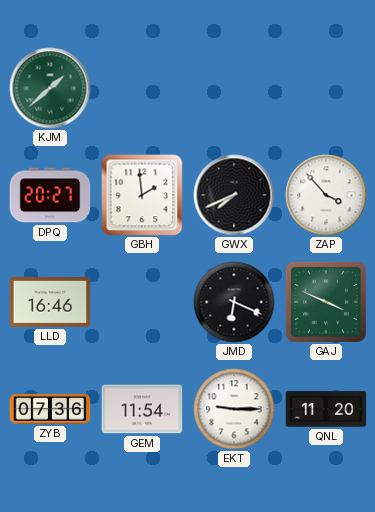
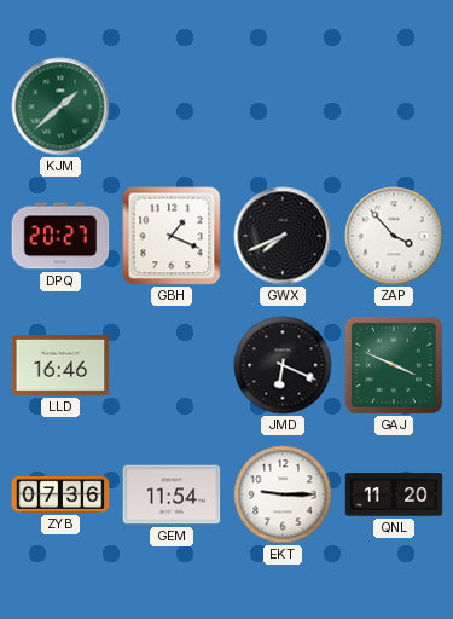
GBH: 1:59 -> 1:19 (172, 236)
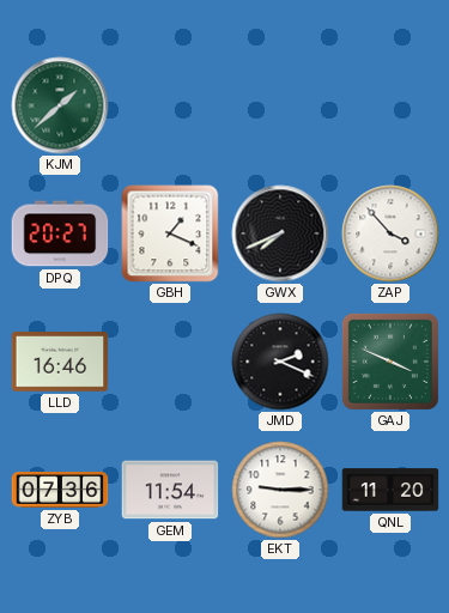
JMD: 6:19 -> 2:19 (280, 362)
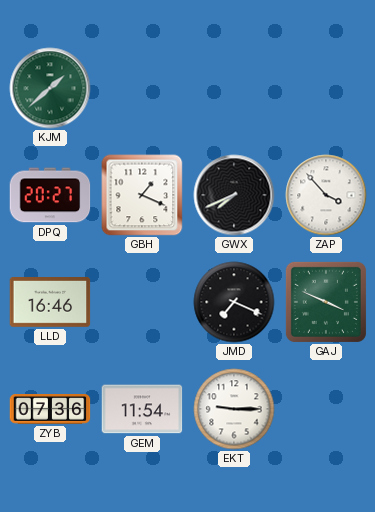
JMD: 2:19 -> 7:19 (234, 302)
QNL: 11:20 -> none (390, 490)
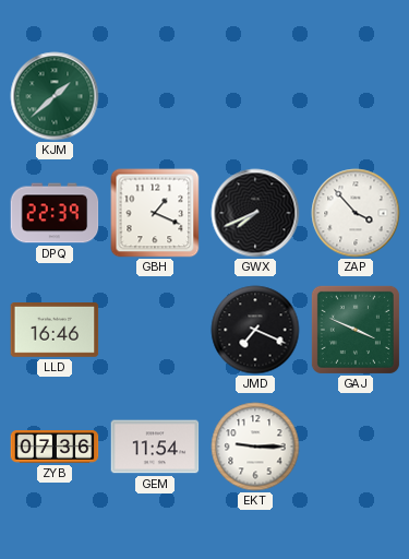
DPQ: 20:27 -> 22:39 (55, 213)
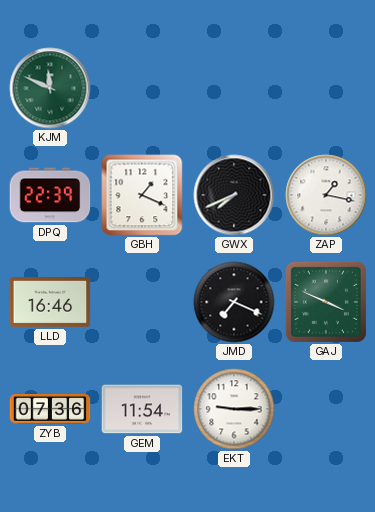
KJM: 1:38 -> 11:49 (50, 88)
ZAP: 3:53 -> 1:17 (326, 195)
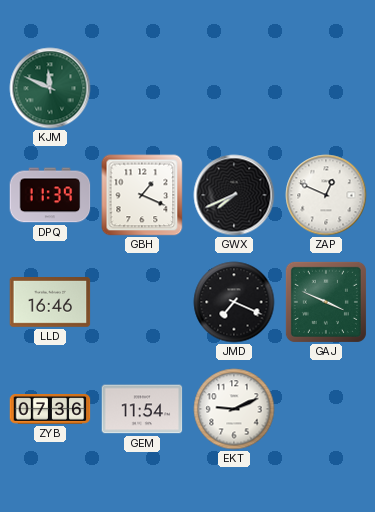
DPQ: 22:39 -> 11:39 (50, 195)
ZAP: 1:17 -> 12:49 (326, 195)
EKT: 9:15 -> 9:11 (234, 409)
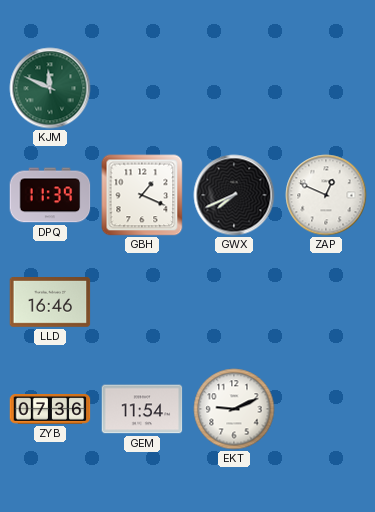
JMD: 7:19 -> none (234, 302)
GAJ: 3:49 -> none (326, 302)
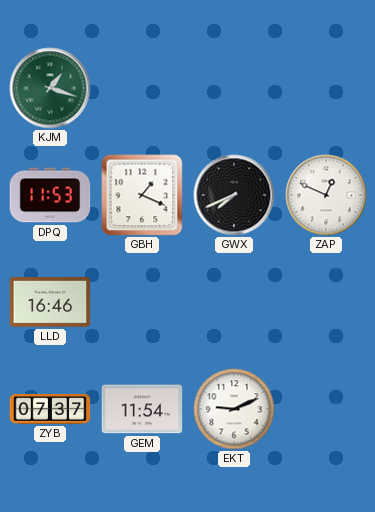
KJM: 11:49 -> 1:18 (50, 88)
DPQ: 11:39 -> 11:53 (50, 195)
ZYB: 07:36 -> 07:37 (50, 409)
